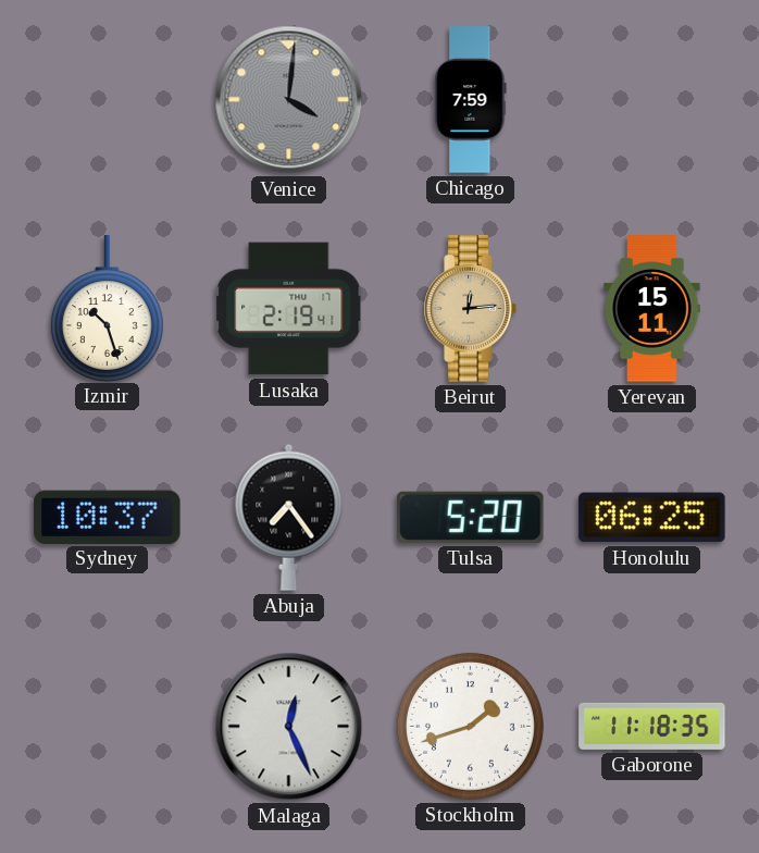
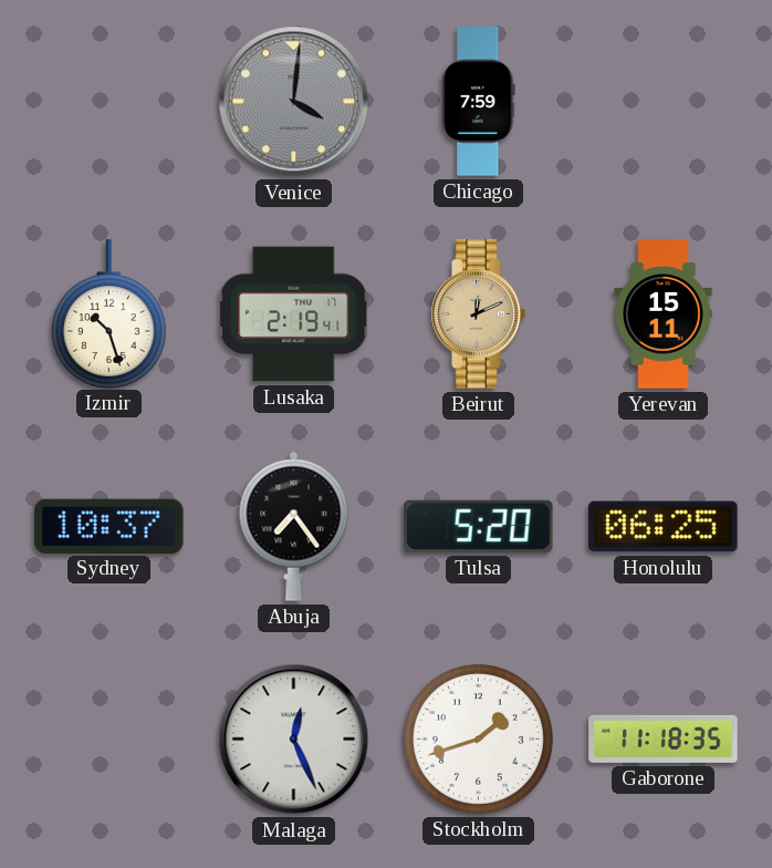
Beirut: 12:14 -> 12:11 (478, 314)
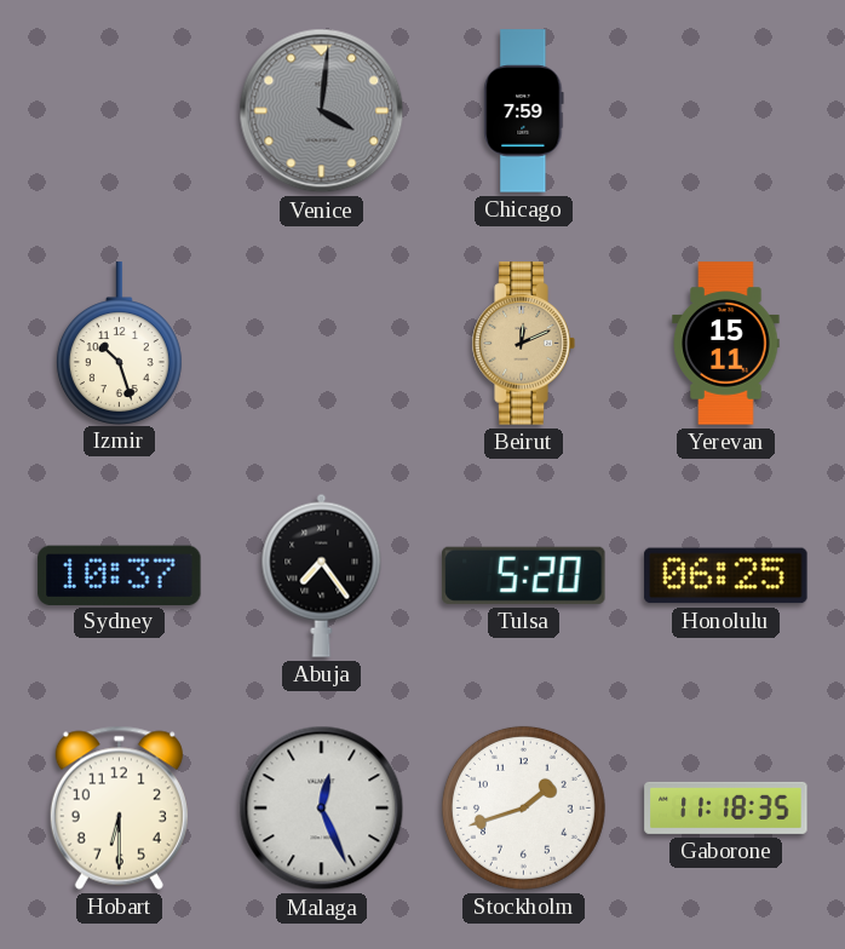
Lusaka: 2:19 -> none (294, 314)
Hobart: none -> 6:30 (119, 807)
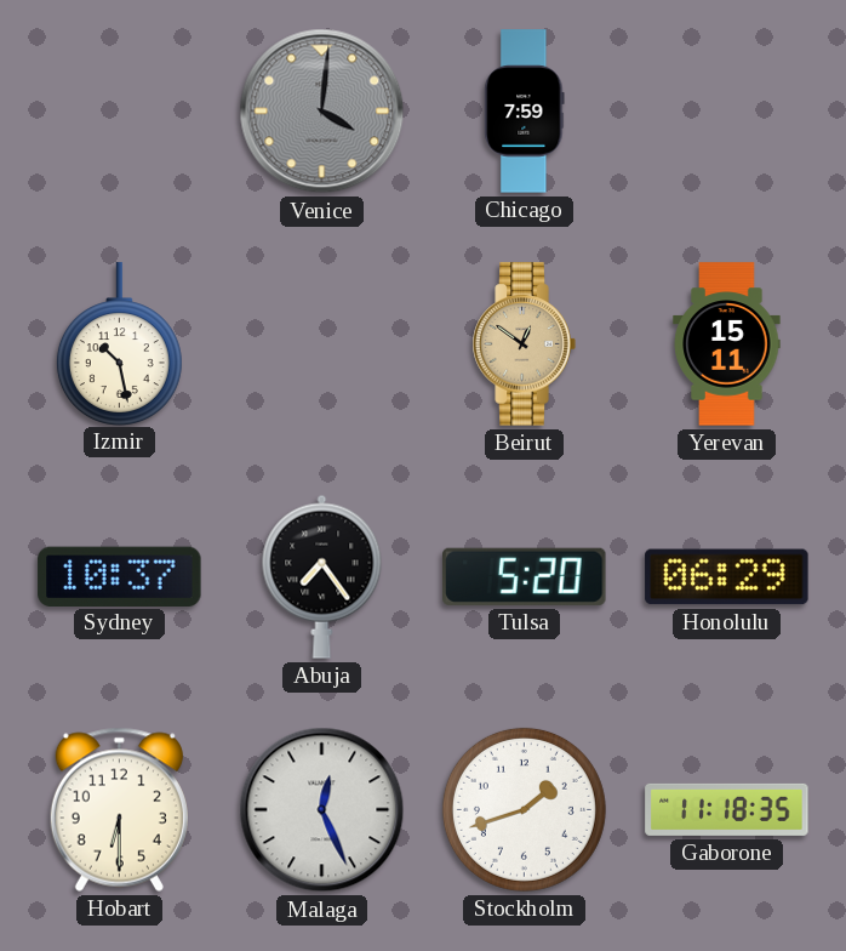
Izmir: 10:27 -> 10:28 (119, 343)
Beirut: 12:11 -> 12:51 (524, 344)
Honolulu: 06:25 -> 06:29 (727, 577)
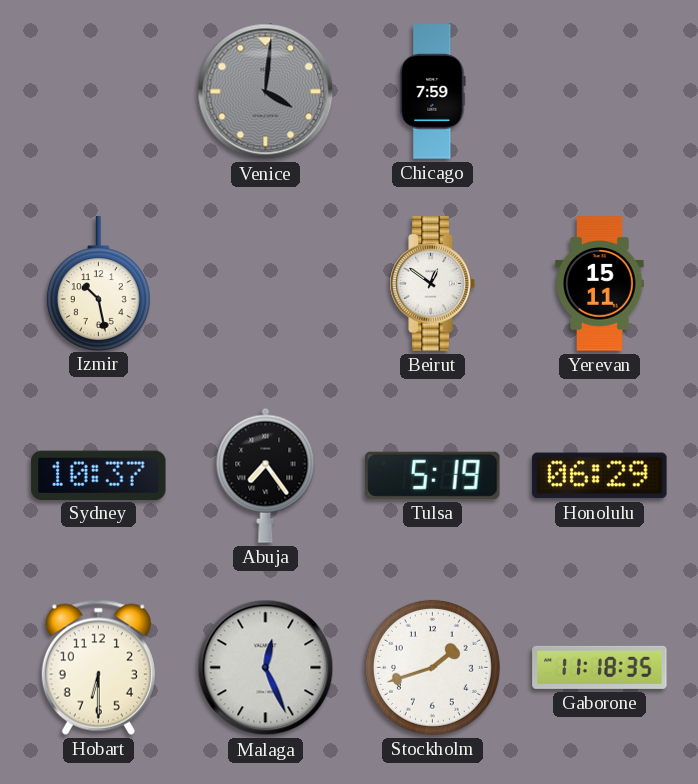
Beirut dial: champagne -> white (432, 284)
Tulsa: 5:20 -> 5:19 (433, 475)
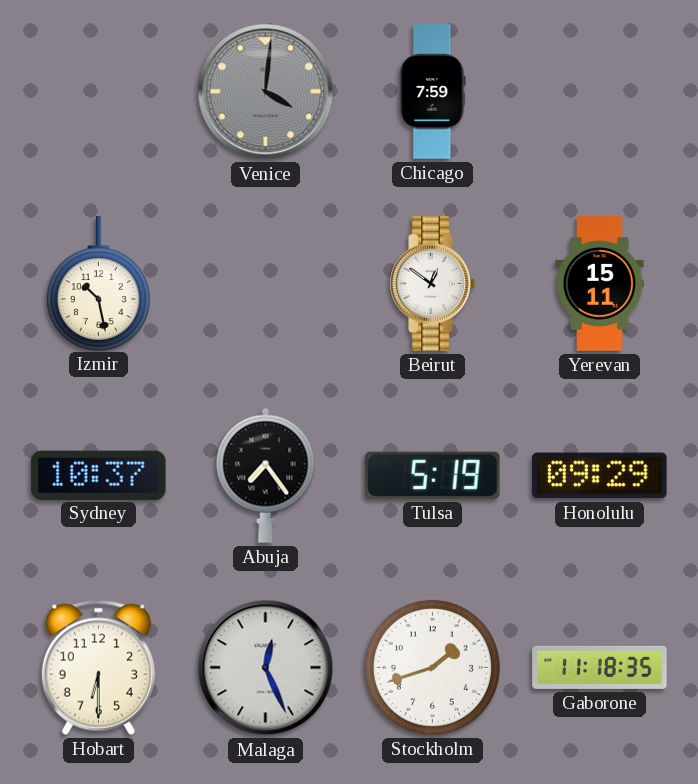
Honolulu: 06:29 -> 09:29 (600, 476)
